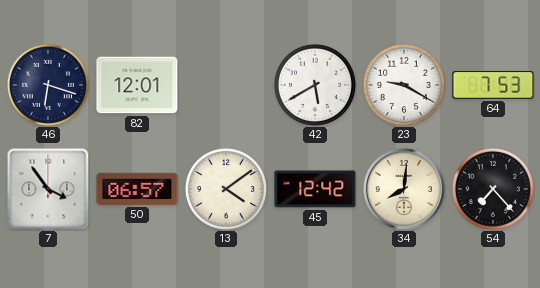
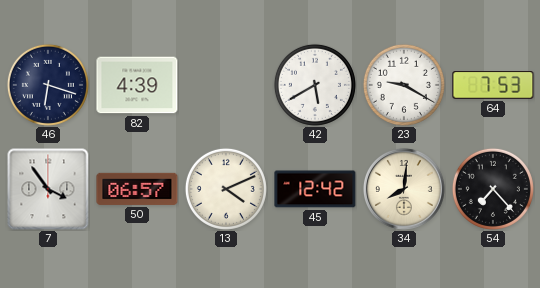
82: 12:01 -> 4:39 (137, 85)
13: 4:09 -> 4:11 (226, 189)
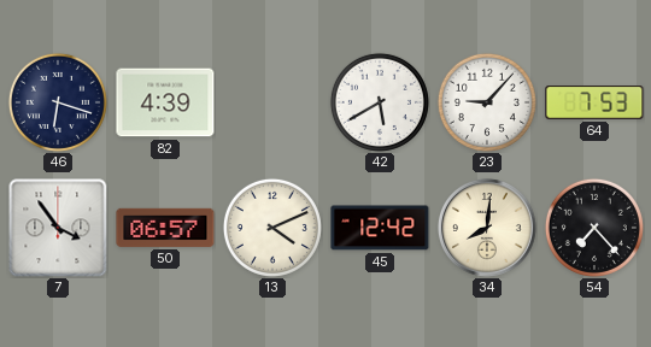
23: 9:20 -> 9:07 (487, 102)
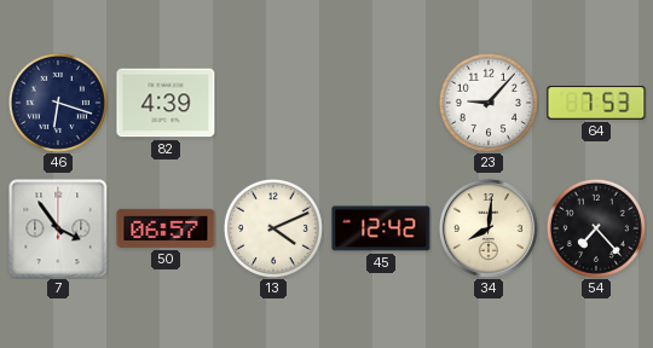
42: 5:40 -> none (380, 102)
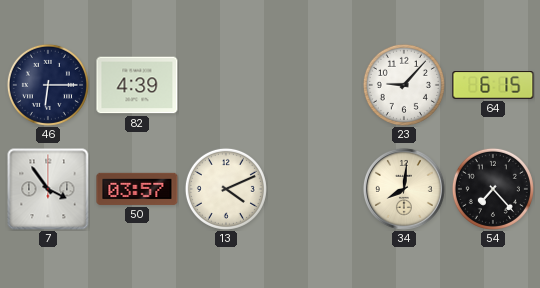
46: 6:18 -> 6:15 (48, 85)
64: 7:53 -> 6:15 (493, 85)
50: 06:57 -> 03:57 (137, 189)
45: 12:42 -> none (381, 228)
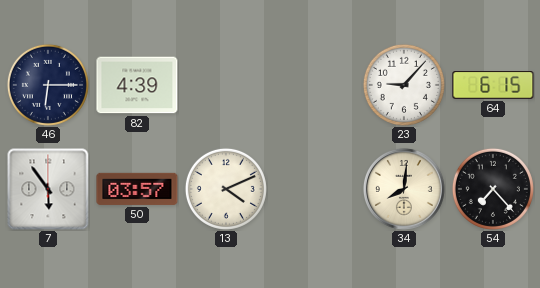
7: 3:54 -> 5:54 (48, 189)
